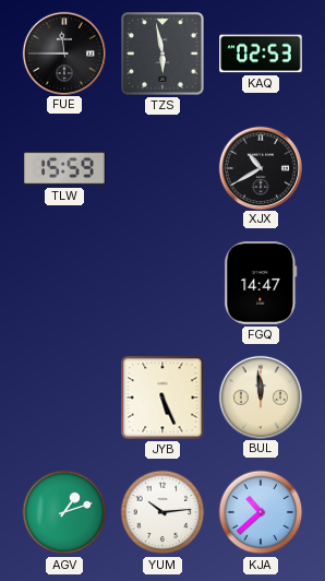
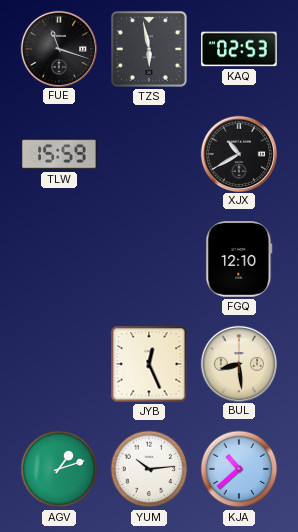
FUE: 11:45 -> 11:18 (58, 48)
FGQ: 14:47 -> 12:10 (239, 259)
JYB: 5:26 -> 12:26 (149, 364)
BUL: 11:59 -> 8:29 (238, 363)
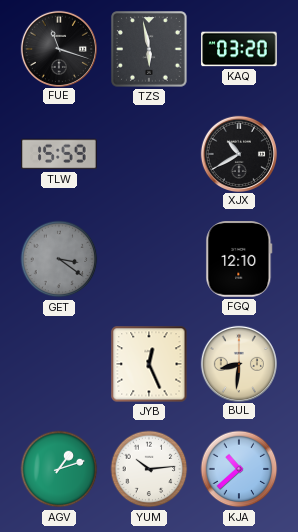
KAQ: 02:53 -> 03:20 (239, 49)
GET: none -> 3:21 (59, 259)
BUL: 8:29 -> 8:31 (238, 363)
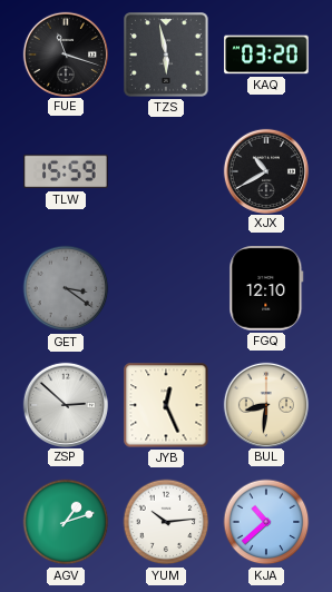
ZSP: none -> 2:52 (65, 404)
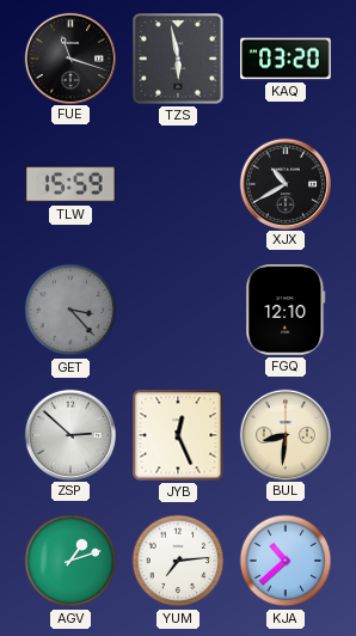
GET: 3:21 -> 3:23 (70, 310)
YUM: 10:14 -> 7:14 (178, 561)
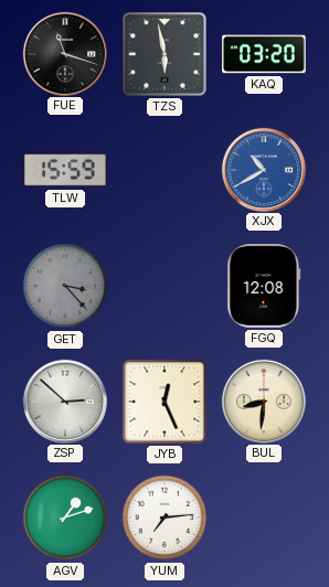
XJX dial: black -> blue (263, 169)
FGQ: 12:10 -> 12:08 (264, 286)
KJA: 10:38 -> none (286, 561)
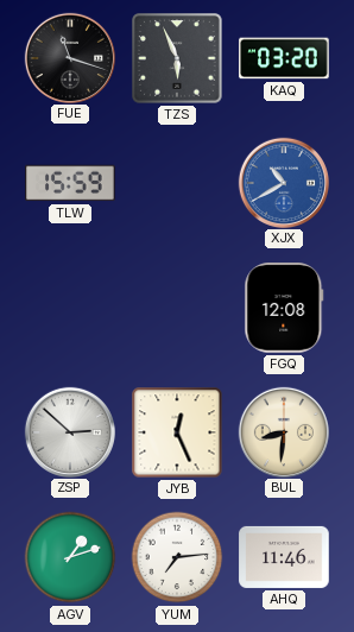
TZS: 5:58 -> 5:56 (177, 58)
GET: 3:23 -> none (65, 286)
AHQ: none -> 11:46 (284, 557)
